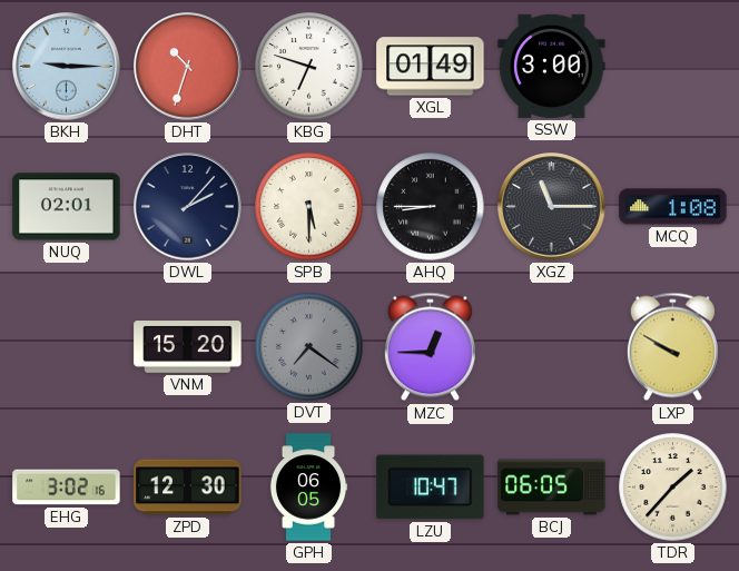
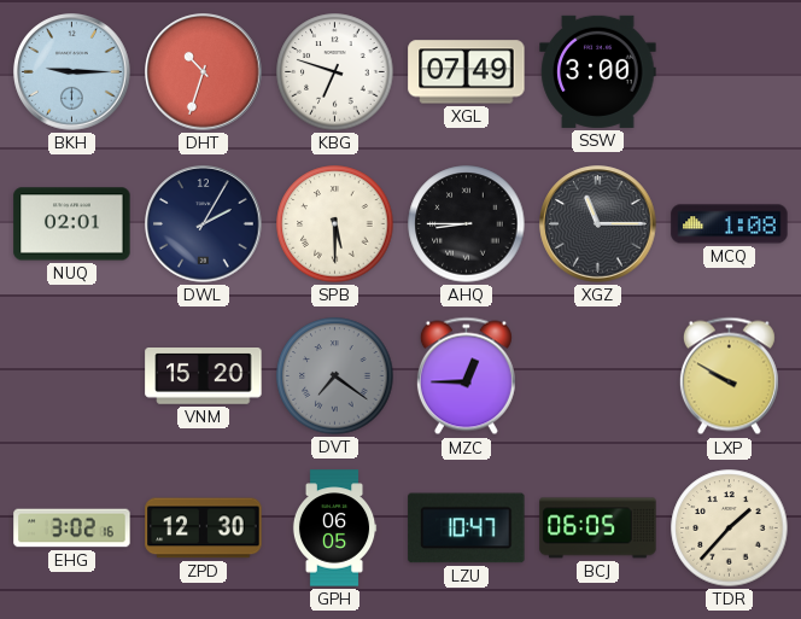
XGL: 01:49 -> 07:49 (467, 72)
DWL: 2:07 -> 2:05 (204, 224)
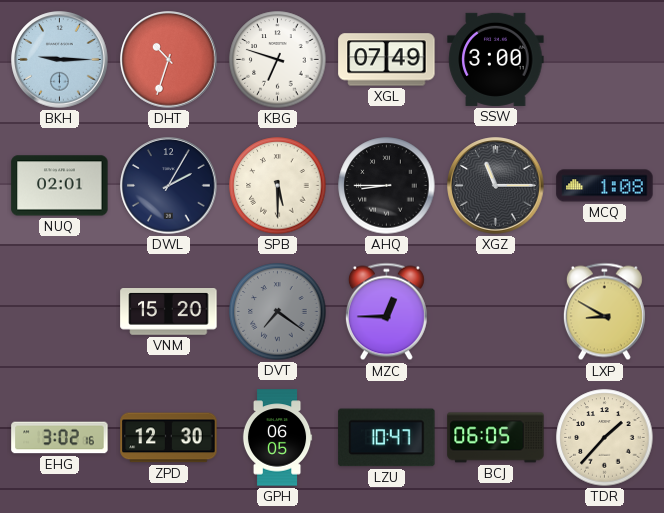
LXP: 9:50 -> 8:50 (604, 312)
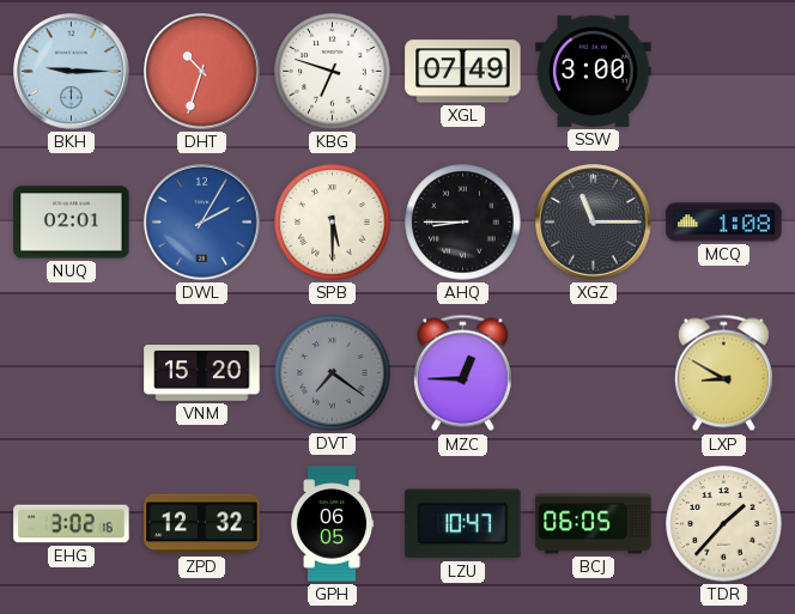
DWL dial: navy -> blue (202, 223)
ZPD: 12:30 -> 12:32 (202, 524)
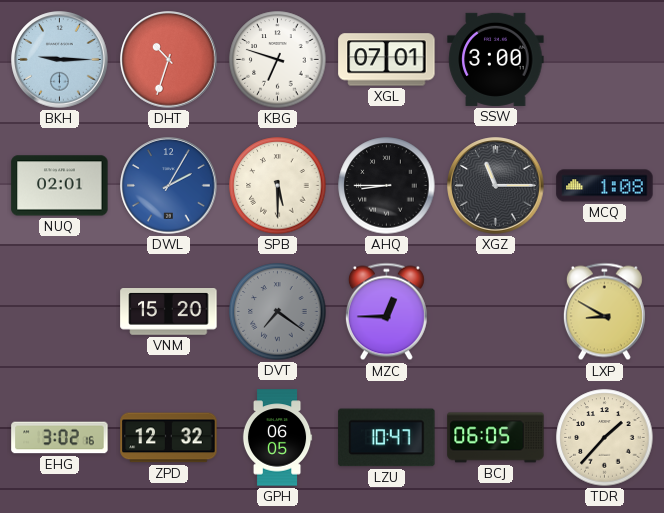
XGL: 07:49 -> 07:01 (387, 60)
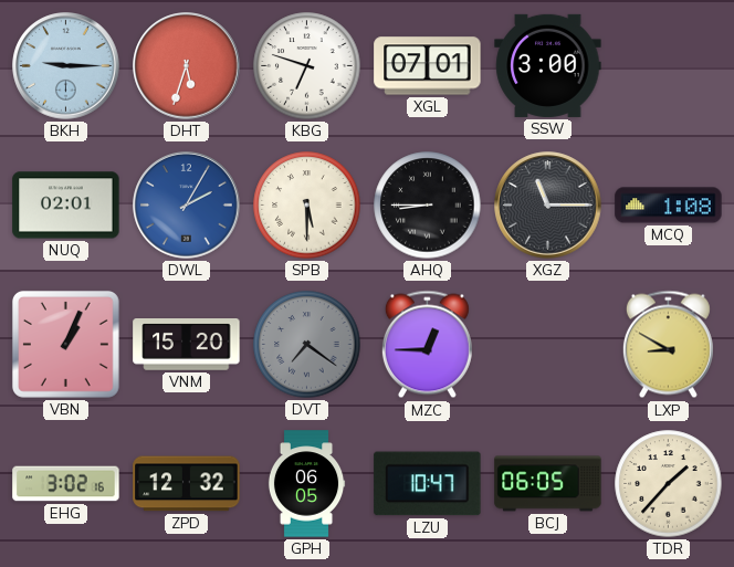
DHT: 10:33 -> 5:33 (187, 66)
VBN: none -> 1:04 (65, 344)
